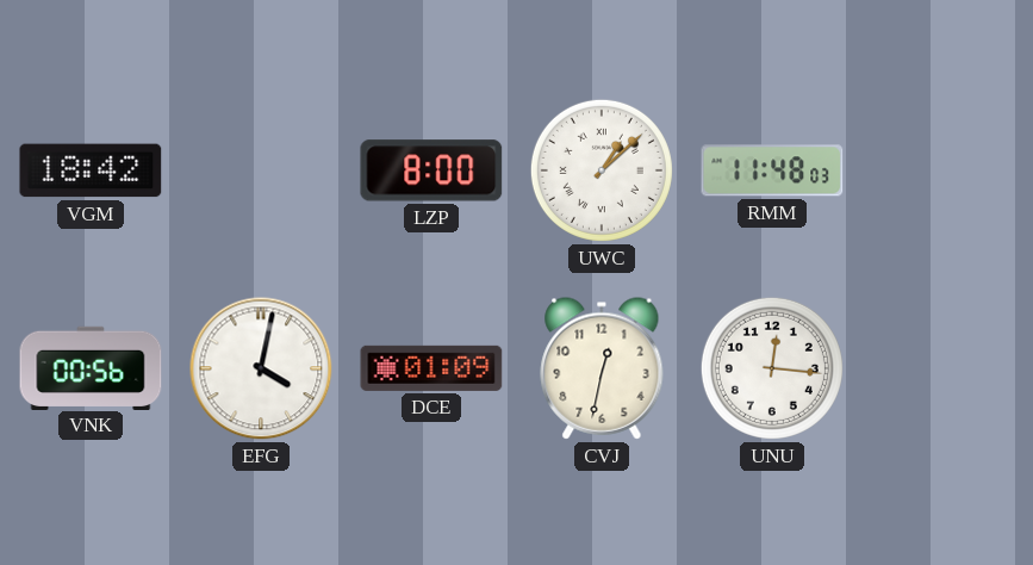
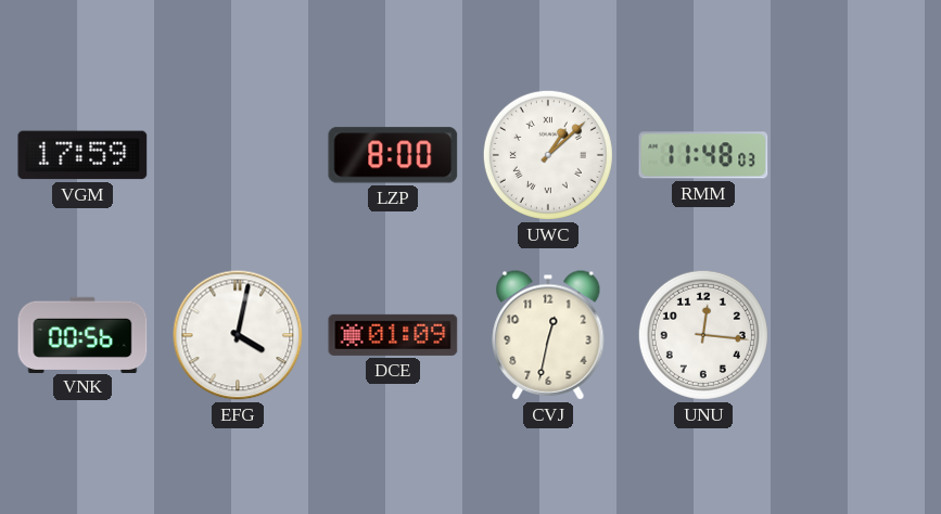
VGM: 18:42 -> 17:59 (82, 155)
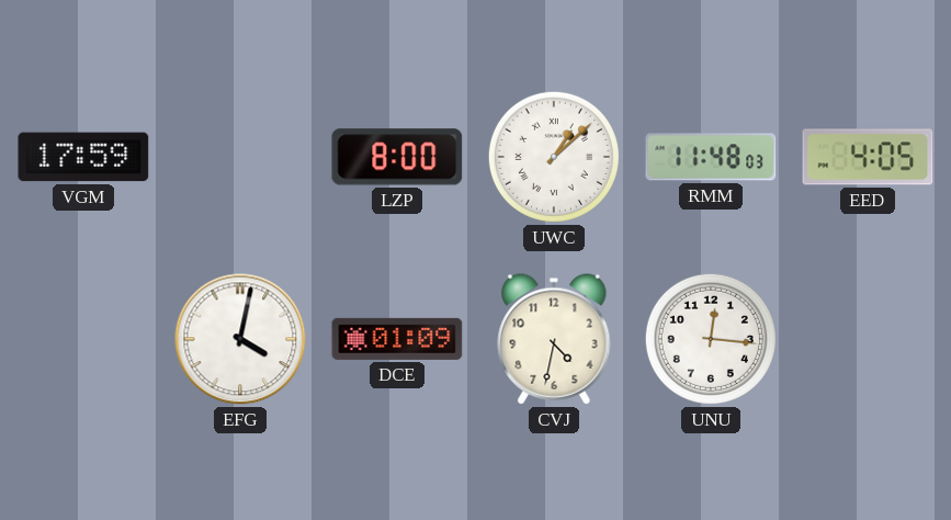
EED: none -> 4:05 (868, 157)
VNK: 00:56 -> none (82, 334)
CVJ: 12:32 -> 4:32 (554, 339)
